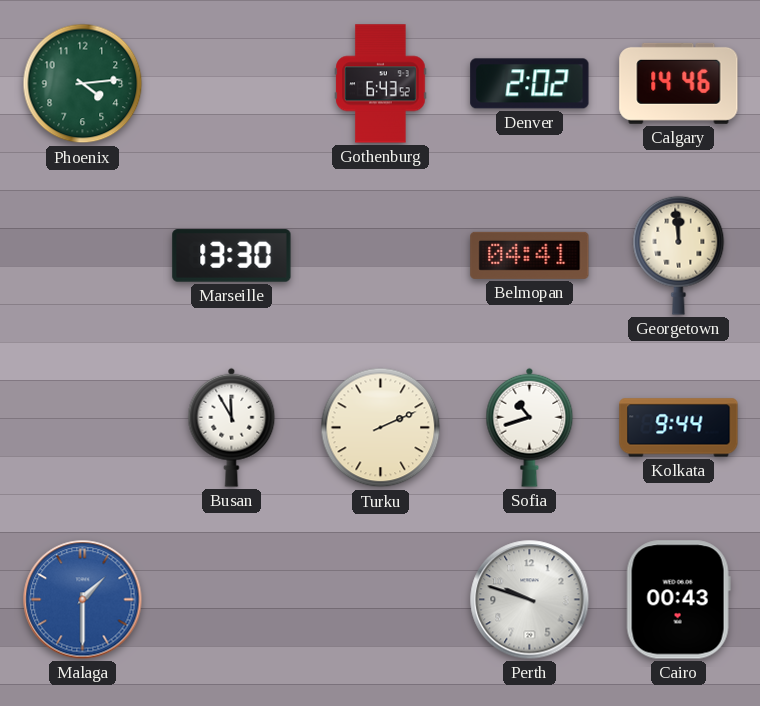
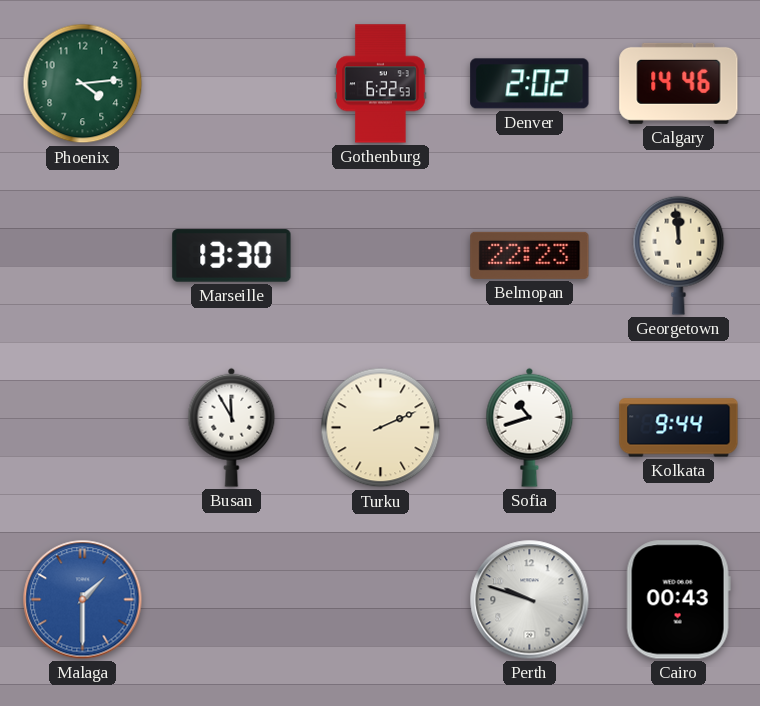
Gothenburg: 6:43 -> 6:22 (381, 84)
Belmopan: 04:41 -> 22:23 (530, 255)
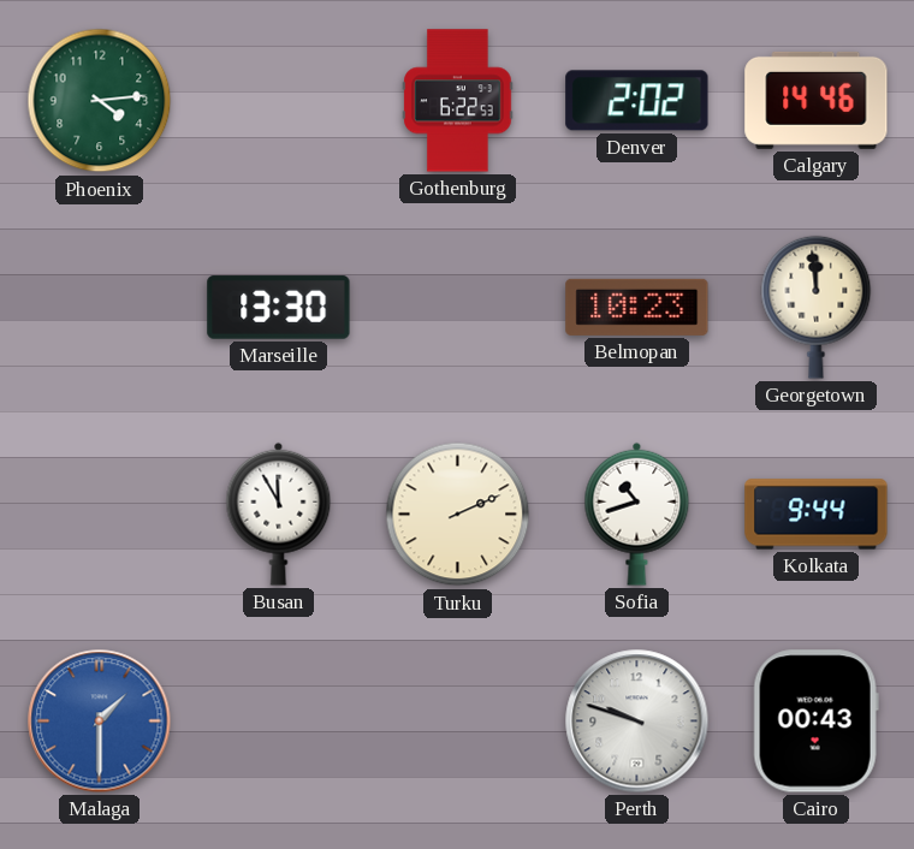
Belmopan: 22:23 -> 10:23 (637, 307)
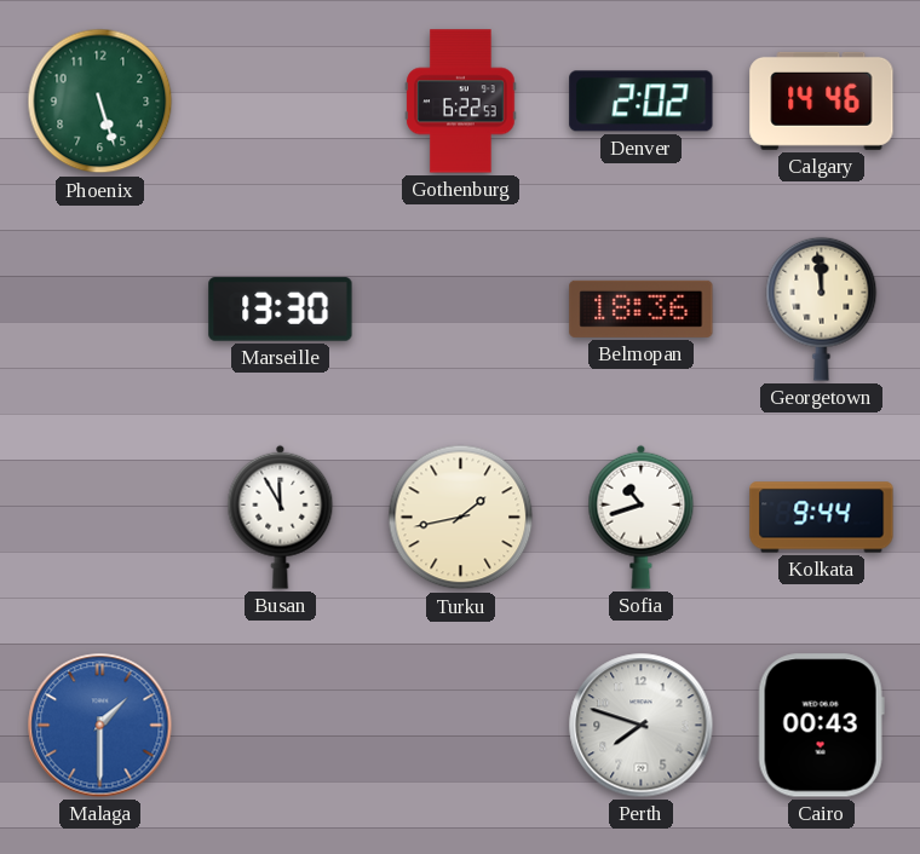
Phoenix: 4:14 -> 5:27 (100, 102)
Belmopan: 10:23 -> 18:36 (642, 308)
Turku: 2:11 -> 1:43 (461, 518)
Perth: 9:48 -> 7:48 (642, 726)
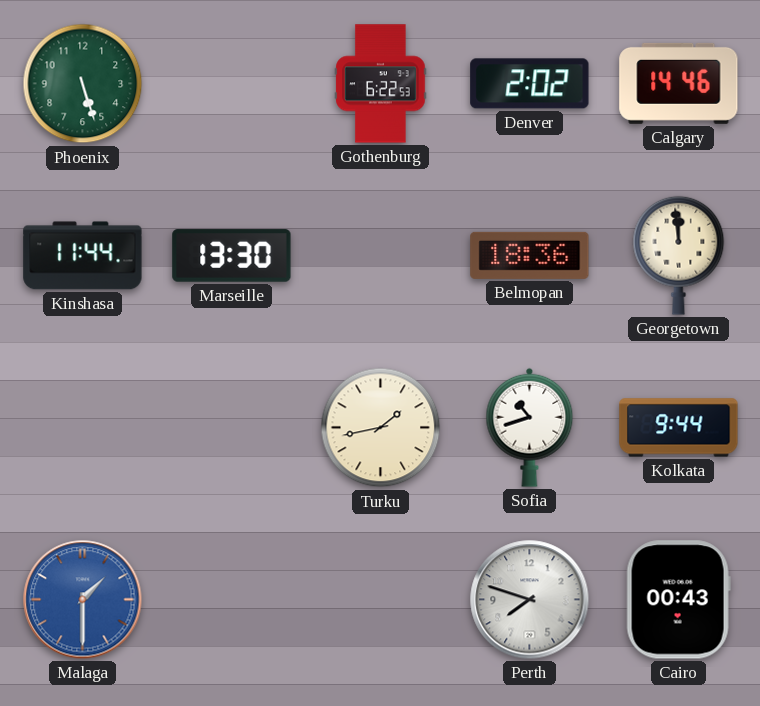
Kinshasa: none -> 11:44 (83, 256)
Busan: 11:55 -> none (281, 517)
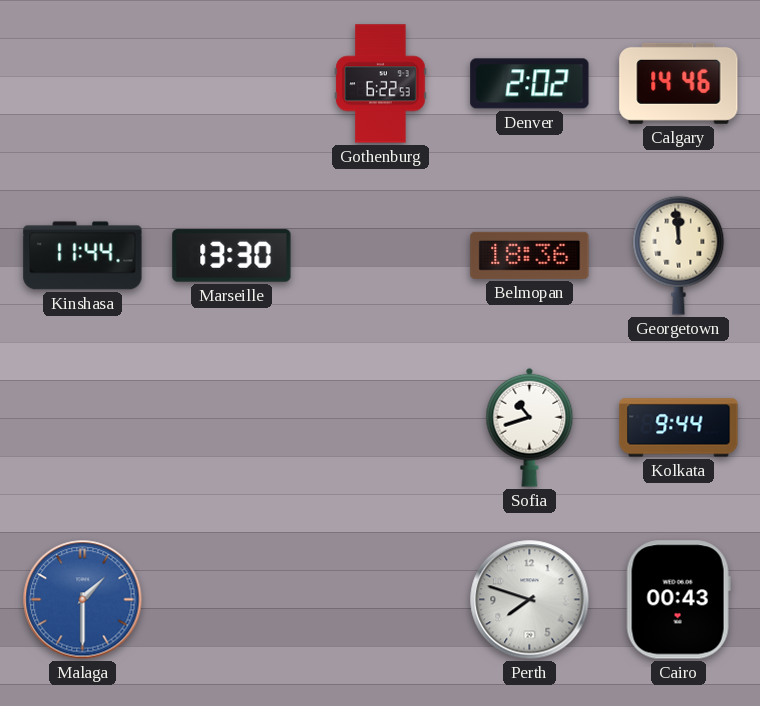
Phoenix: 5:27 -> none (83, 84)
Turku: 1:43 -> none (381, 428)
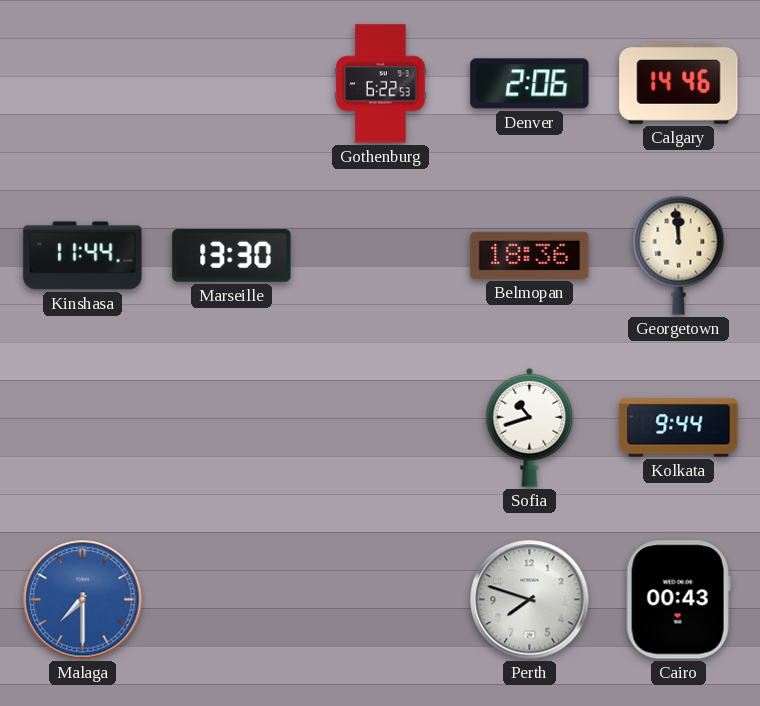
Denver: 2:02 -> 2:06 (530, 84)
Malaga: 1:30 -> 7:30 (83, 600)
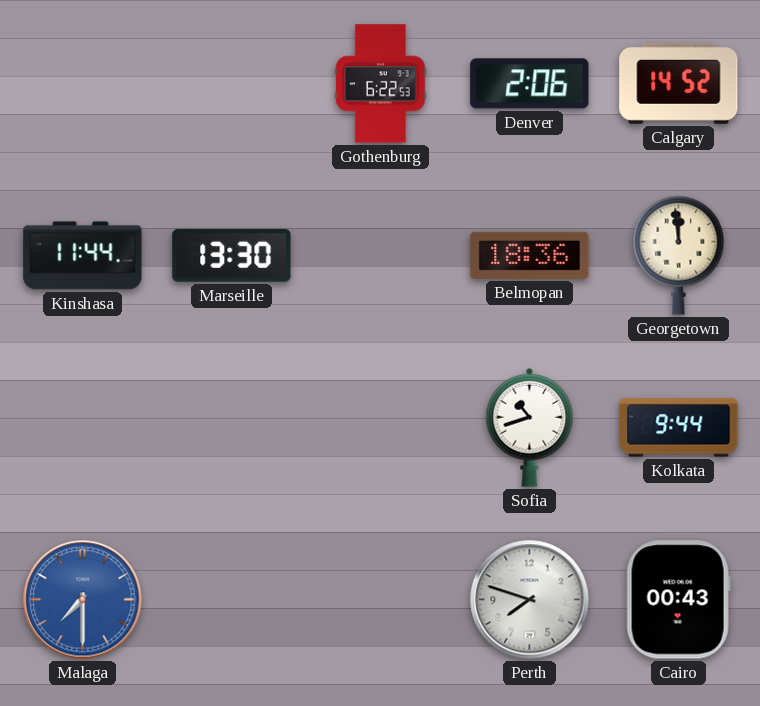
Calgary: 14:46 -> 14:52 (679, 83)
